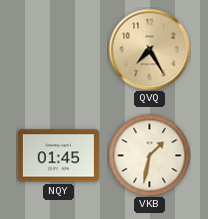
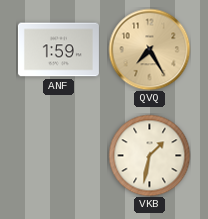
ANF: none -> 1:59 (58, 50)
NQY: 01:45 -> none (58, 156)
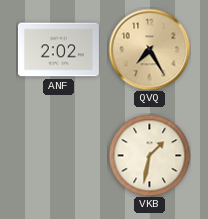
ANF: 1:59 -> 2:02 (58, 50)
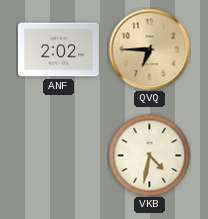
QVQ: 7:25 -> 6:45 (149, 49)
VKB: 1:32 -> 4:32 (149, 155)
